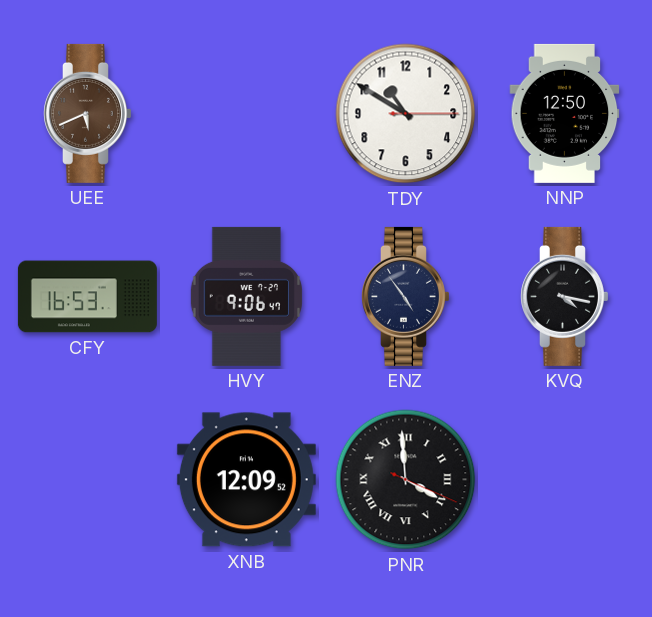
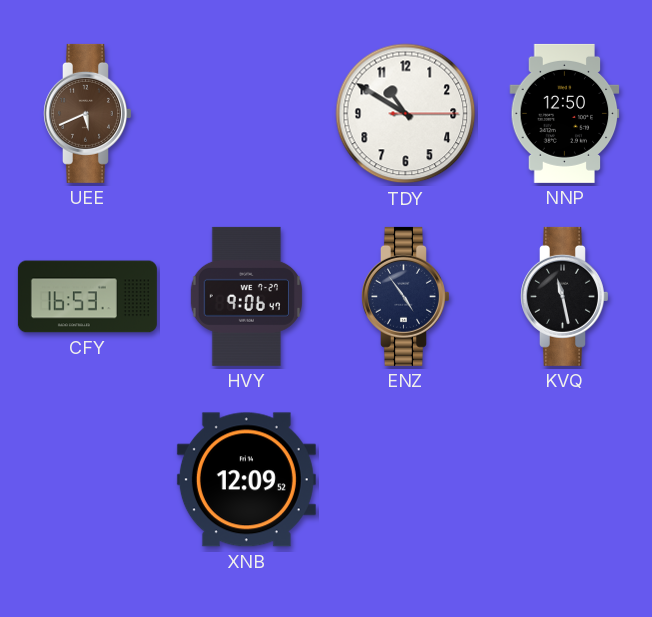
KVQ: 4:17 -> 11:28 (565, 296)
PNR: 3:59 -> none (406, 480)
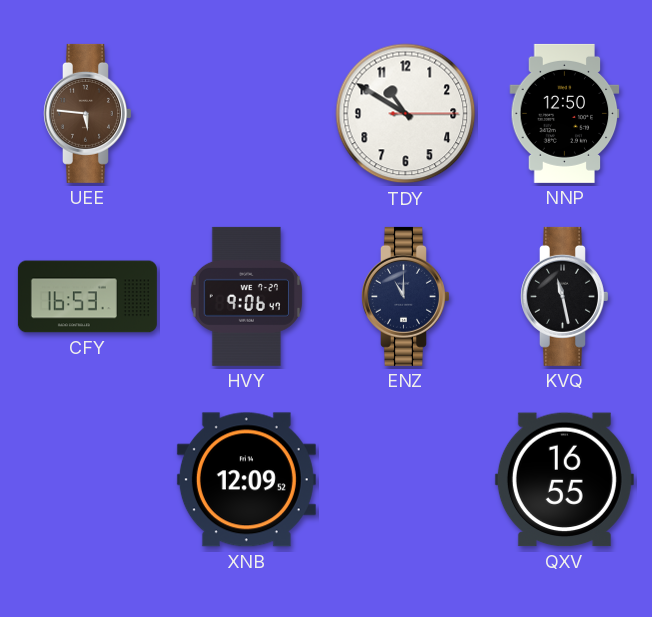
UEE: 5:41 -> 5:46 (88, 113)
ENZ: 4:54 -> 11:00 (406, 296)
QXV: none -> 16:55 (564, 480)
